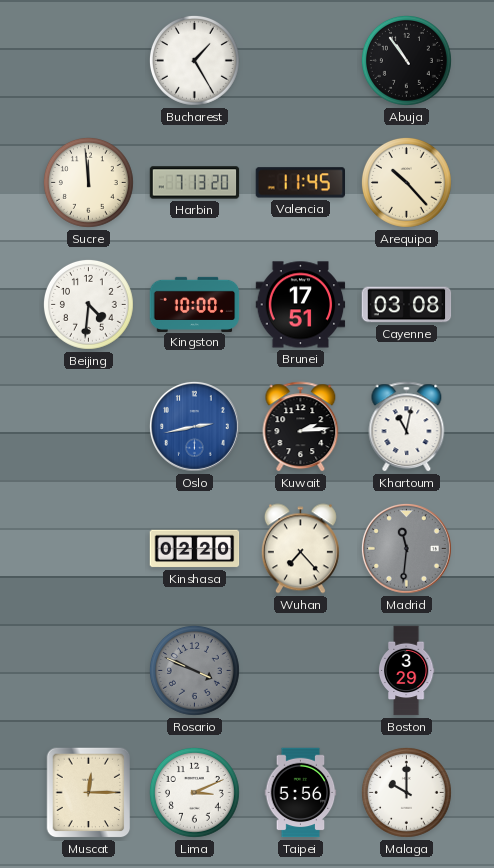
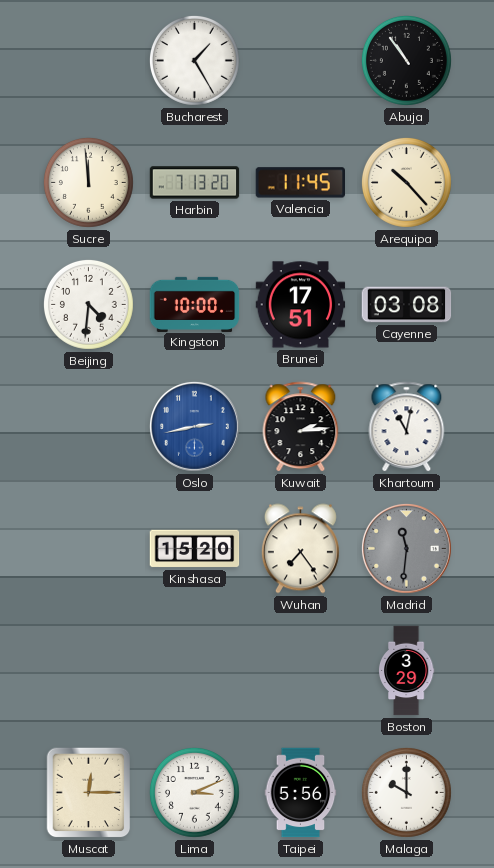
Kinshasa: 02:20 -> 15:20 (195, 549)
Wuhan: 7:23 -> 7:24 (300, 549)
Rosario: 3:49 -> none (194, 670)
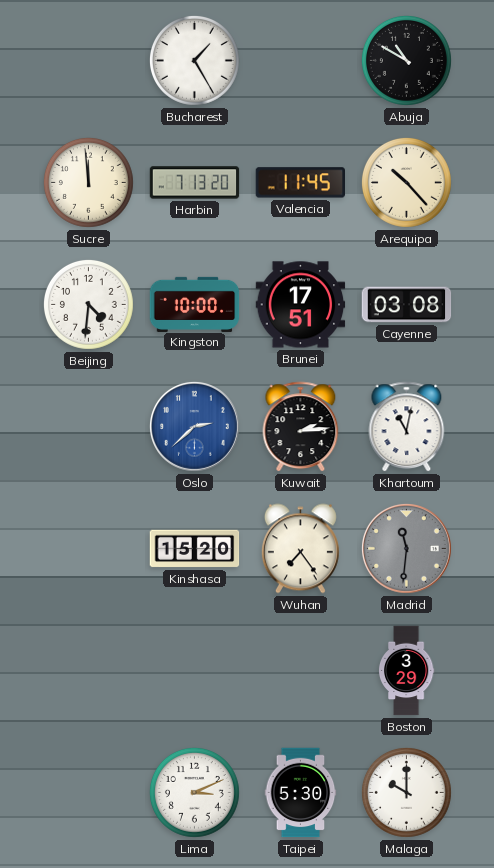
Abuja: 10:54 -> 10:50 (406, 60)
Oslo: 2:43 -> 2:38 (194, 426)
Muscat: 12:15 -> none (89, 793)
Taipei: 5:56 -> 5:30 (301, 793)
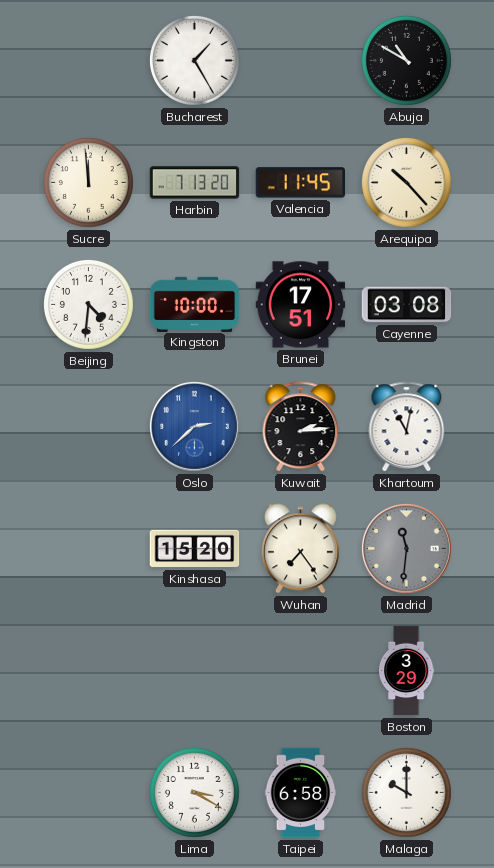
Lima: 3:11 -> 3:20 (194, 792)
Taipei: 5:30 -> 6:58 (301, 793)
